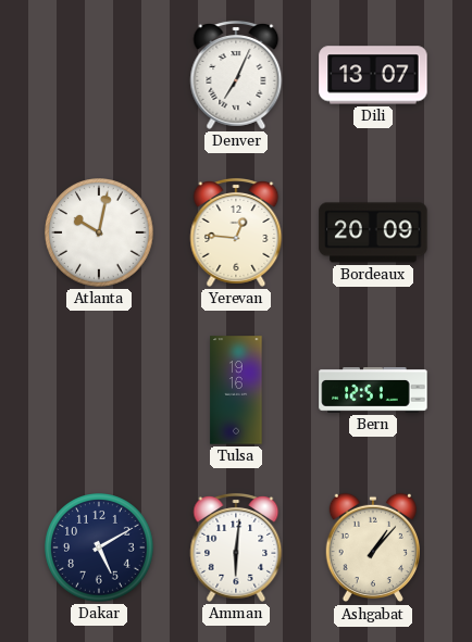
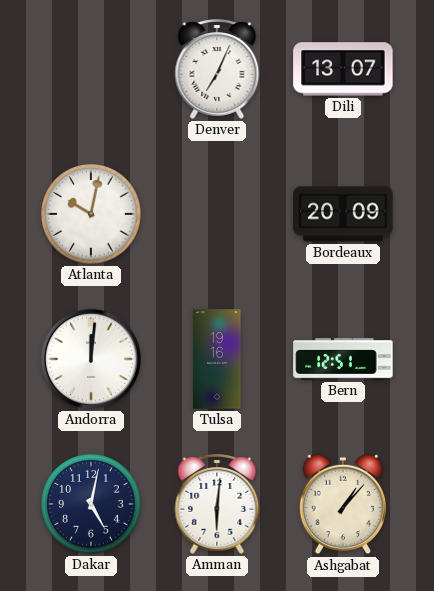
Yerevan: 12:46 -> none (236, 232)
Andorra: none -> 12:01 (91, 359)
Dakar: 5:10 -> 5:02 (91, 504)
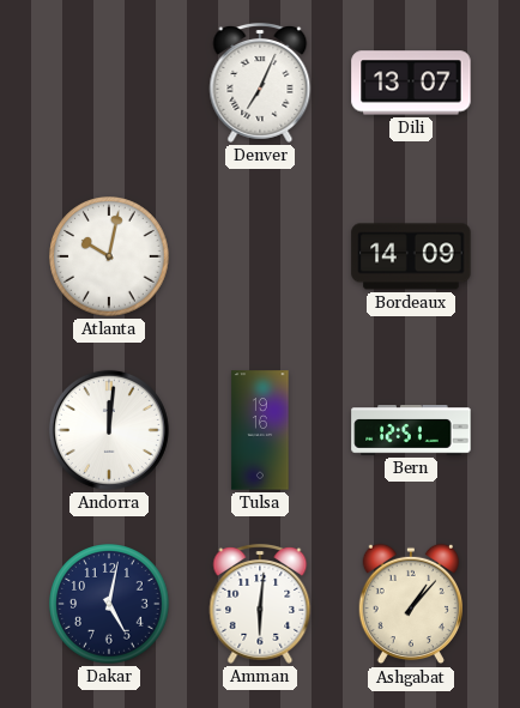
Bordeaux: 20:09 -> 14:09 (411, 256)
